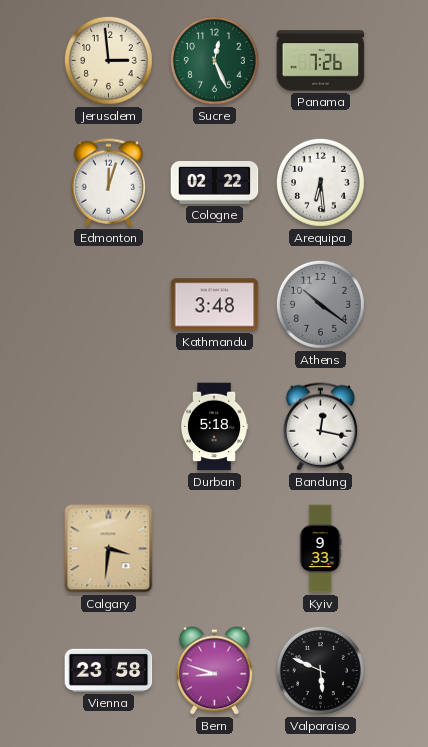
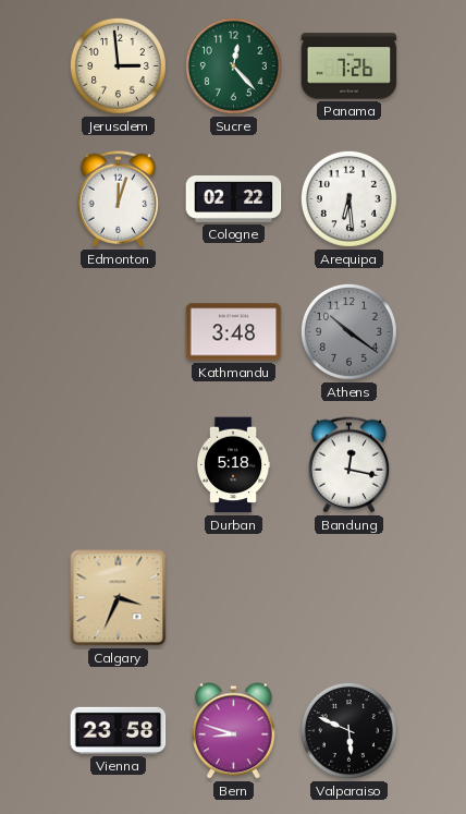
Sucre: 12:26 -> 12:23 (233, 65)
Calgary: 3:31 -> 3:34 (119, 598)
Kyiv: 9:33 -> none (320, 549)
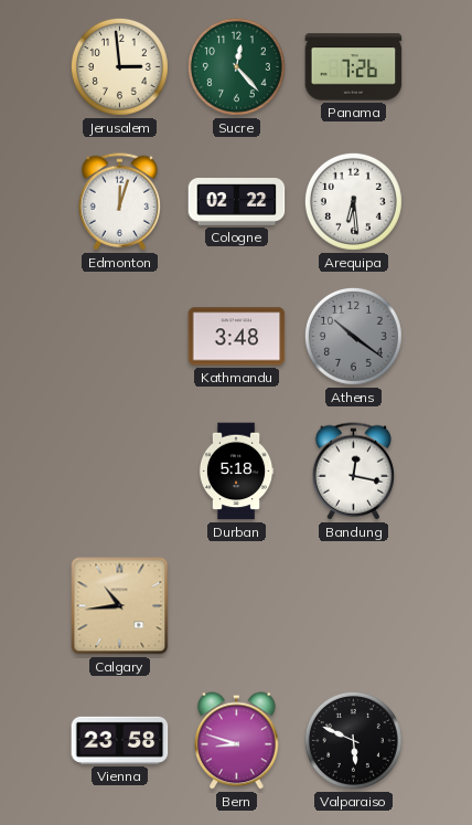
Calgary: 3:34 -> 10:44 (120, 606)
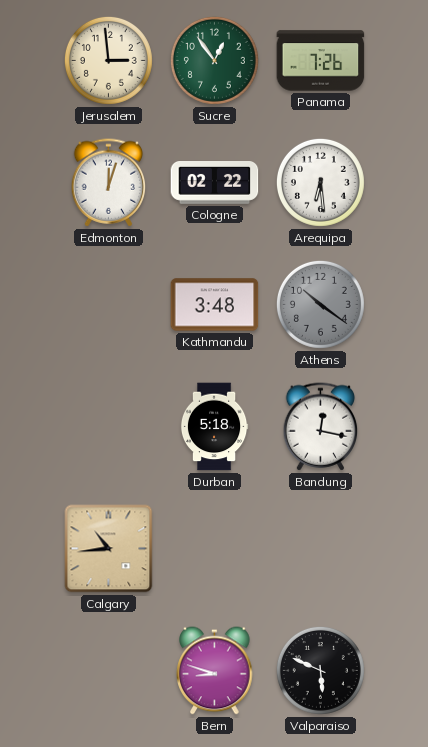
Sucre: 12:23 -> 12:54 (214, 60)
Vienna: 23:58 -> none (120, 740)
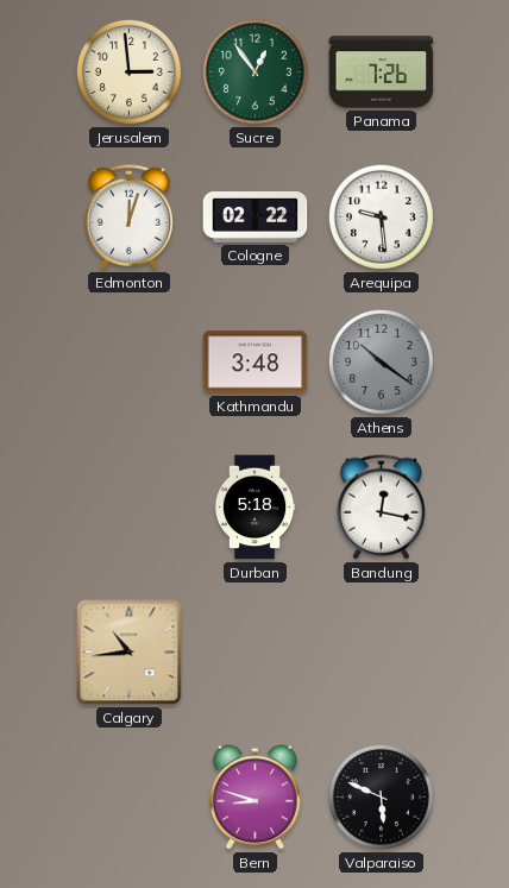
Arequipa: 6:29 -> 9:29 (381, 216)
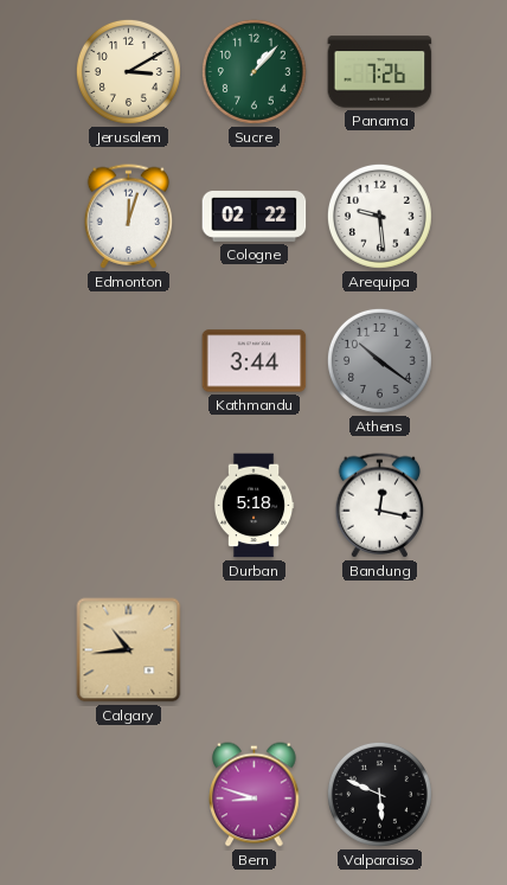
Jerusalem: 2:59 -> 3:10 (128, 71)
Sucre: 12:54 -> 1:07 (254, 71)
Kathmandu: 3:48 -> 3:44 (255, 361)
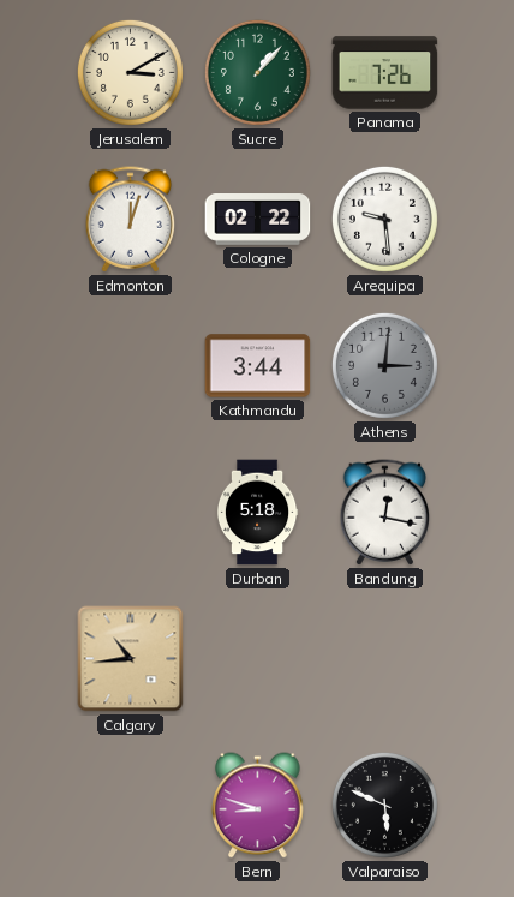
Athens: 10:21 -> 3:01 (384, 365)
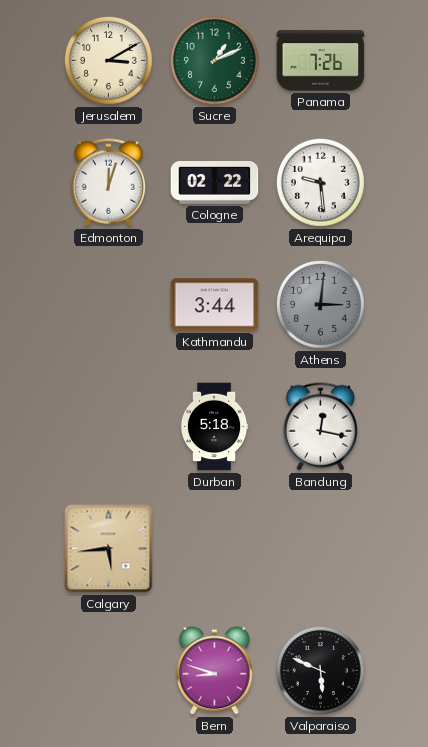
Sucre: 1:07 -> 1:11 (214, 60)
Calgary: 10:44 -> 5:44 (109, 549)
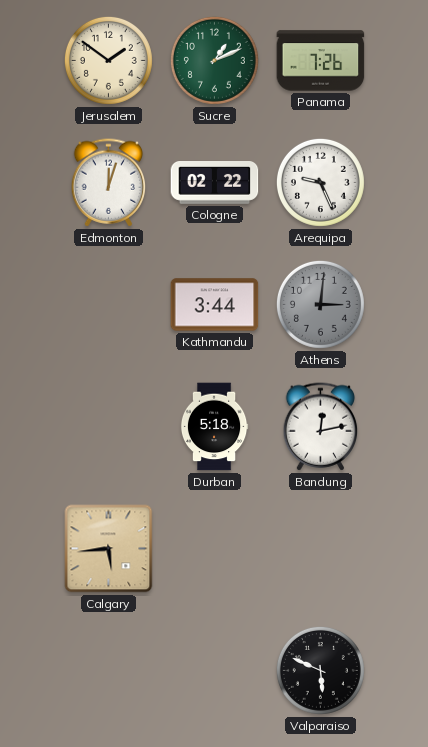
Jerusalem: 3:10 -> 1:51 (108, 60)
Arequipa: 9:29 -> 9:26 (320, 182)
Bandung: 12:17 -> 12:13 (321, 427)
Bern: 8:48 -> none (215, 671)
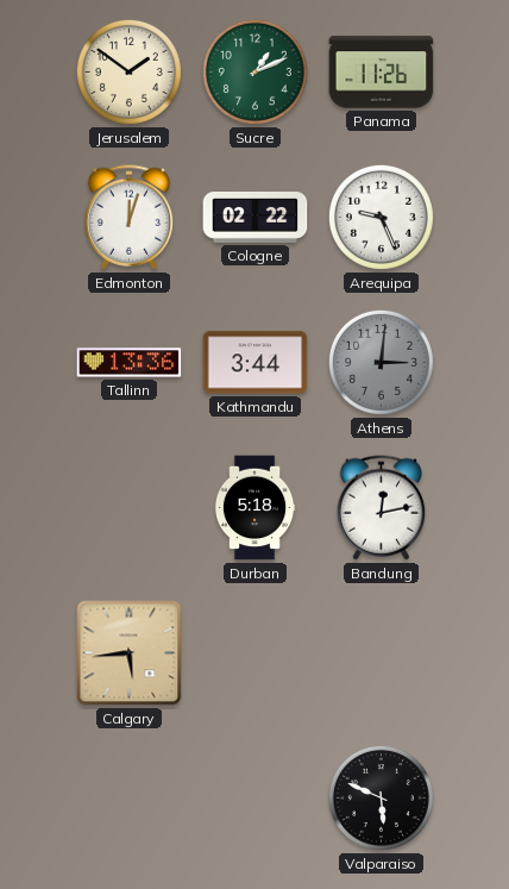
Panama: 7:26 -> 11:26 (382, 73)
Tallinn: none -> 13:36 (130, 363)
